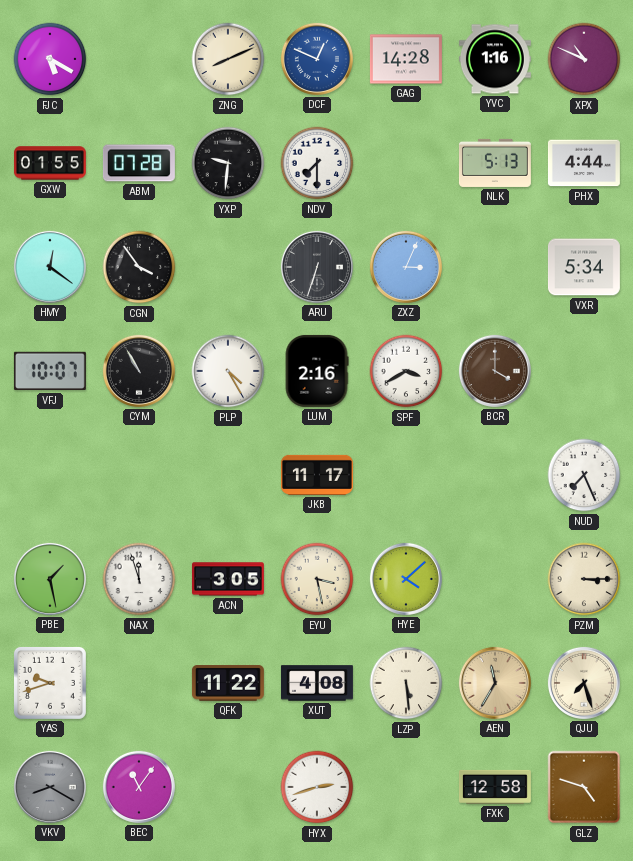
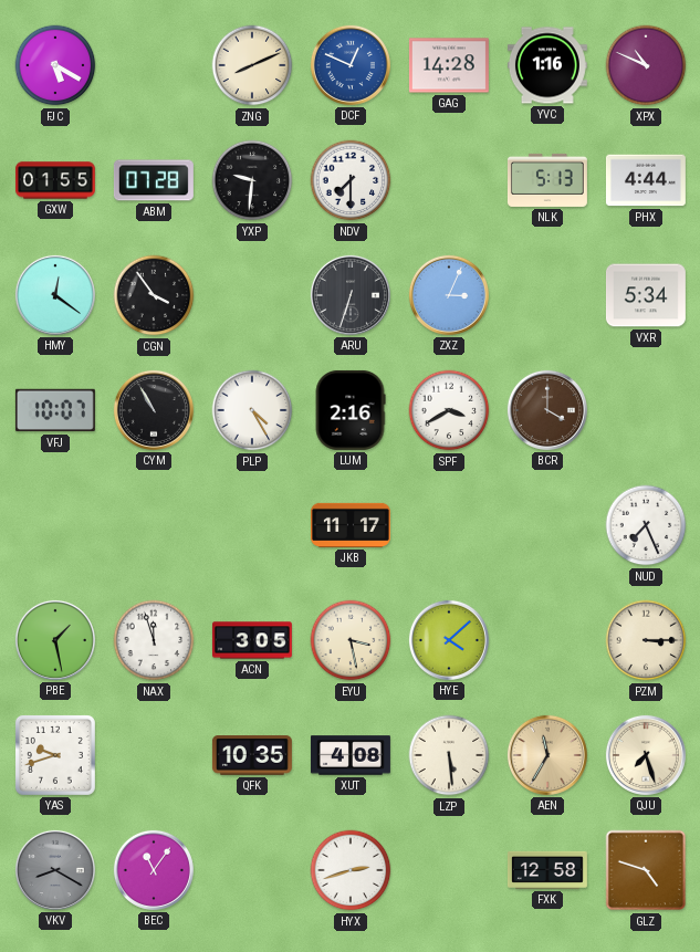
QFK: 11:22 -> 10:35 (252, 755)
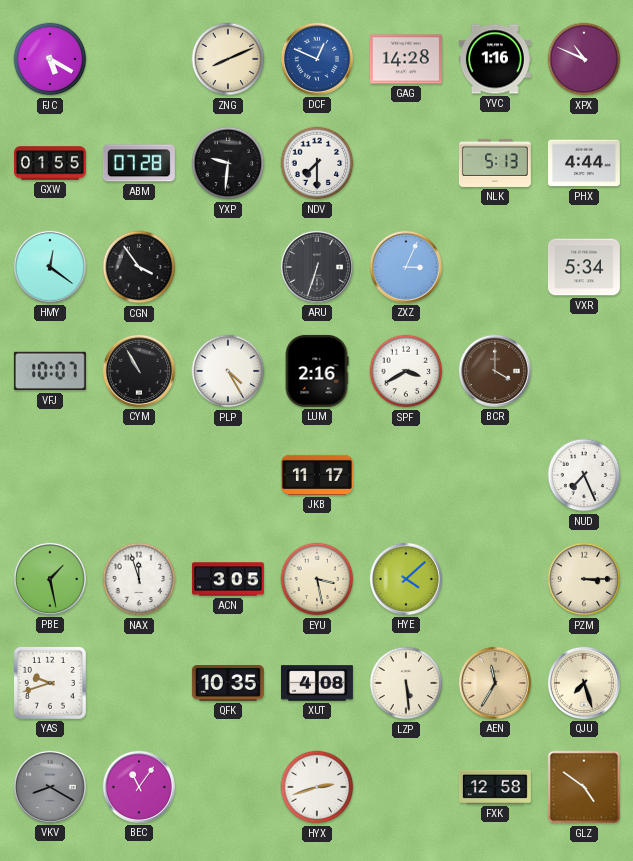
GLZ: 4:48 -> 4:51 (584, 787)
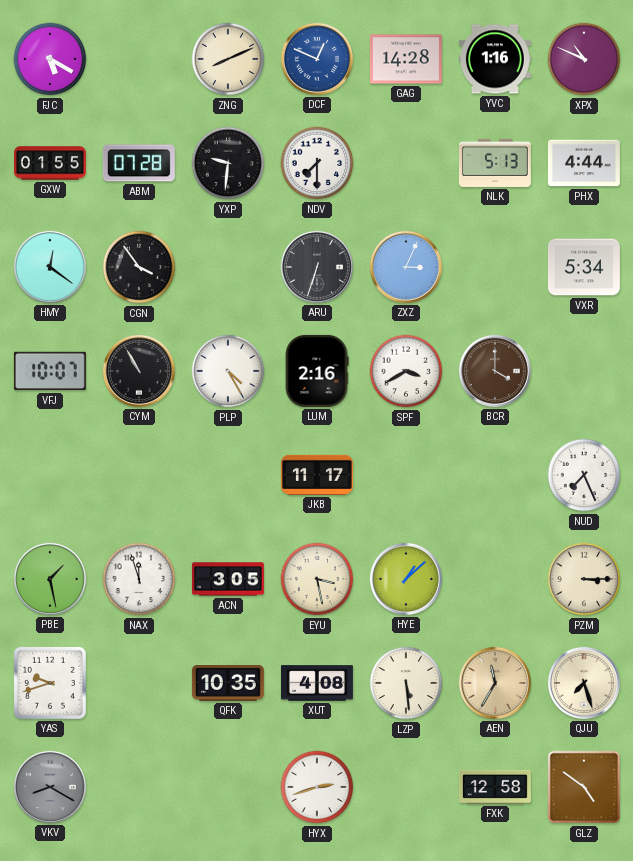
HYE: 4:08 -> 1:08 (406, 579)
BEC: 11:06 -> none (139, 787)
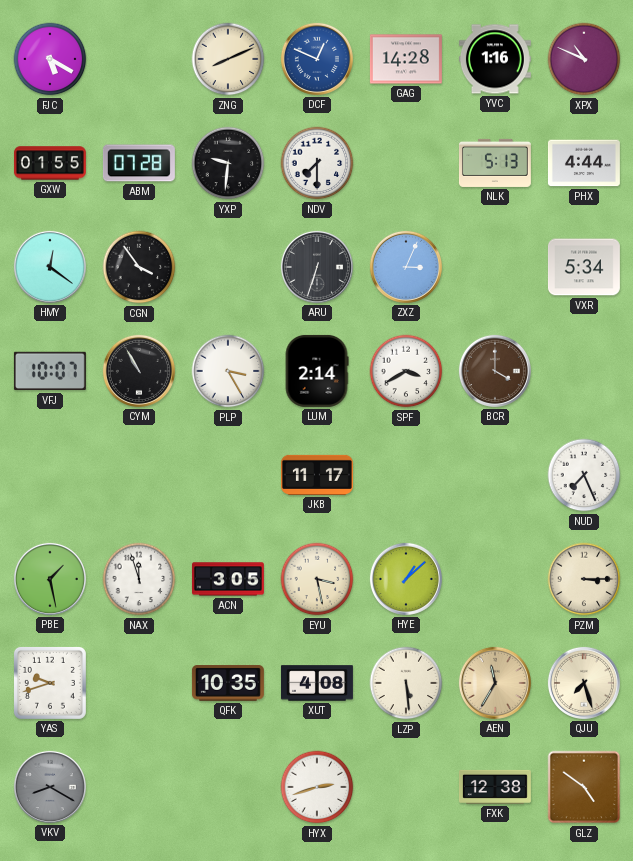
PLP: 4:25 -> 3:25 (228, 371)
LUM: 2:16 -> 2:14 (317, 371)
FXK: 12:58 -> 12:38 (495, 787)
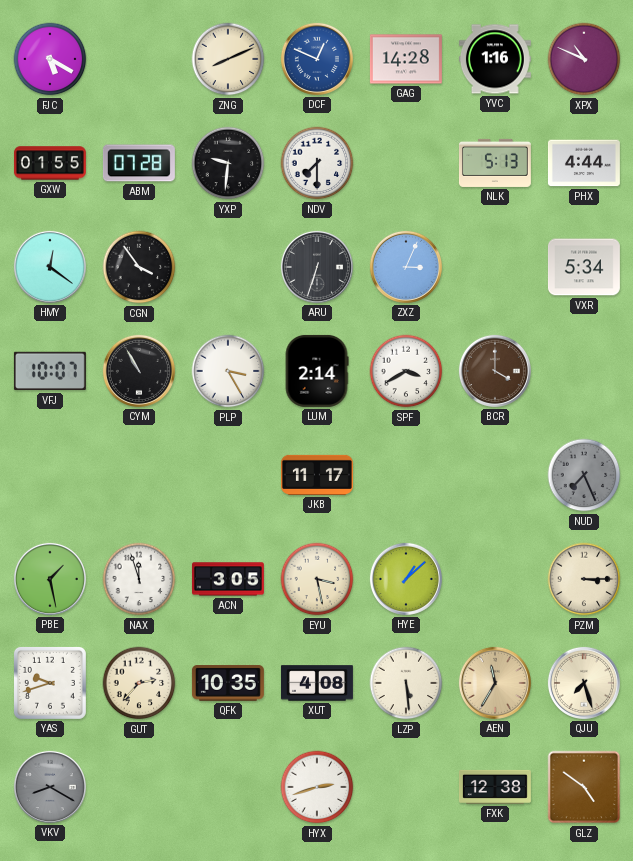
NUD dial: white -> grey (584, 475)
GUT: none -> 2:37 (139, 683)
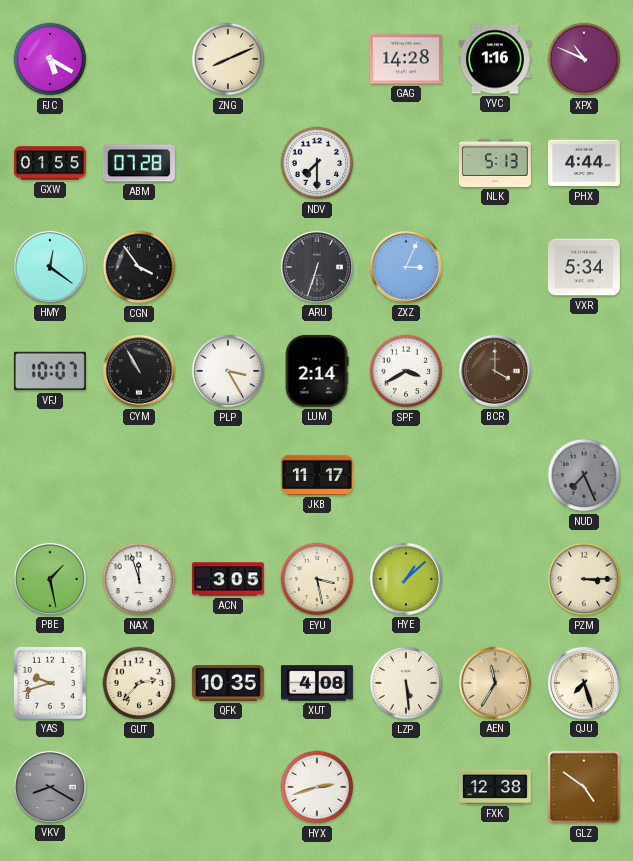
DCF: 12:49 -> none (317, 59)
YXP: 9:31 -> none (228, 163)
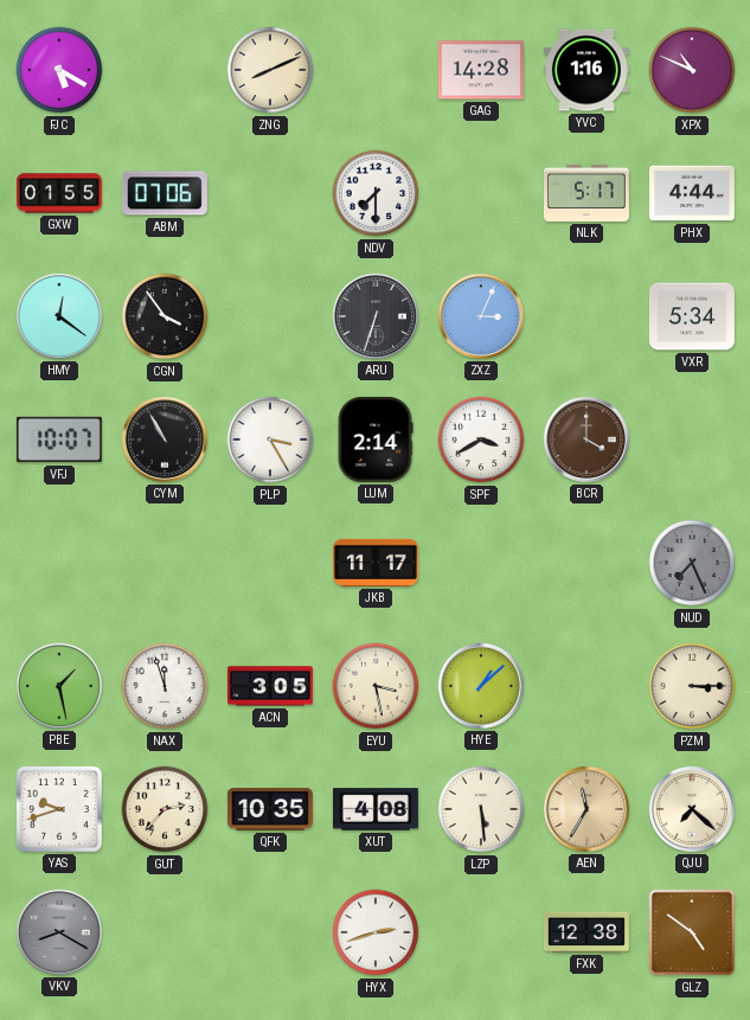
ABM: 07:28 -> 07:06 (165, 193)
NLK: 5:13 -> 5:17 (586, 193)
QJU: 7:27 -> 7:22 (692, 809)
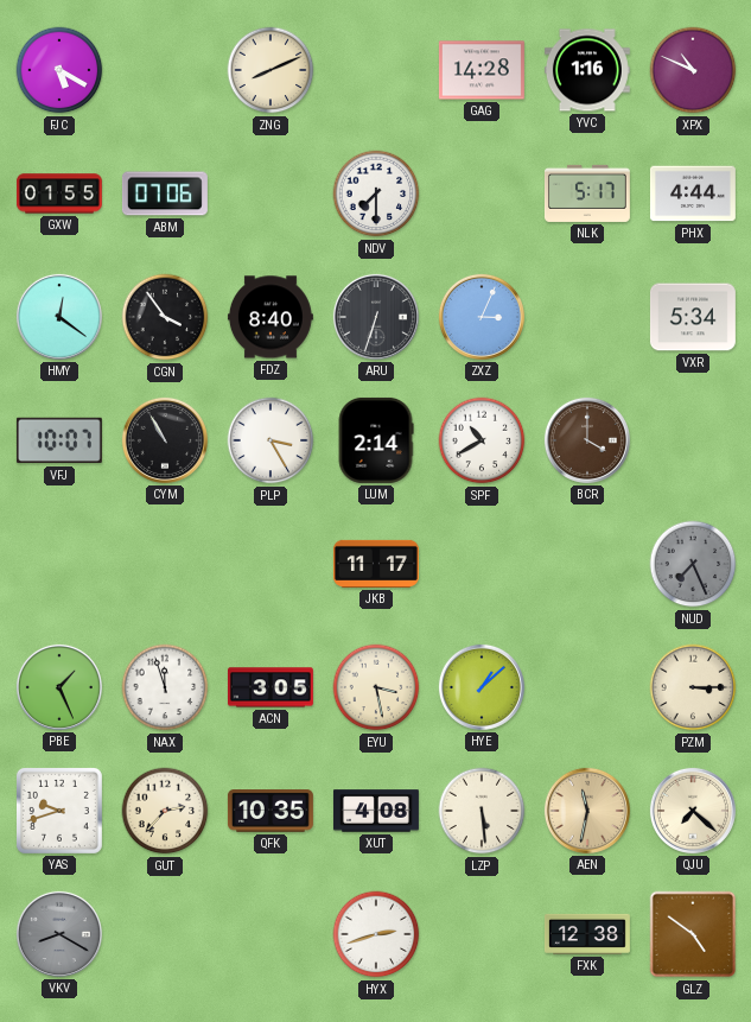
FDZ: none -> 8:40 (271, 317)
SPF: 3:40 -> 10:40 (482, 440)
PBE: 1:28 -> 1:26 (59, 687)
AEN: 11:35 -> 11:32 (587, 811)
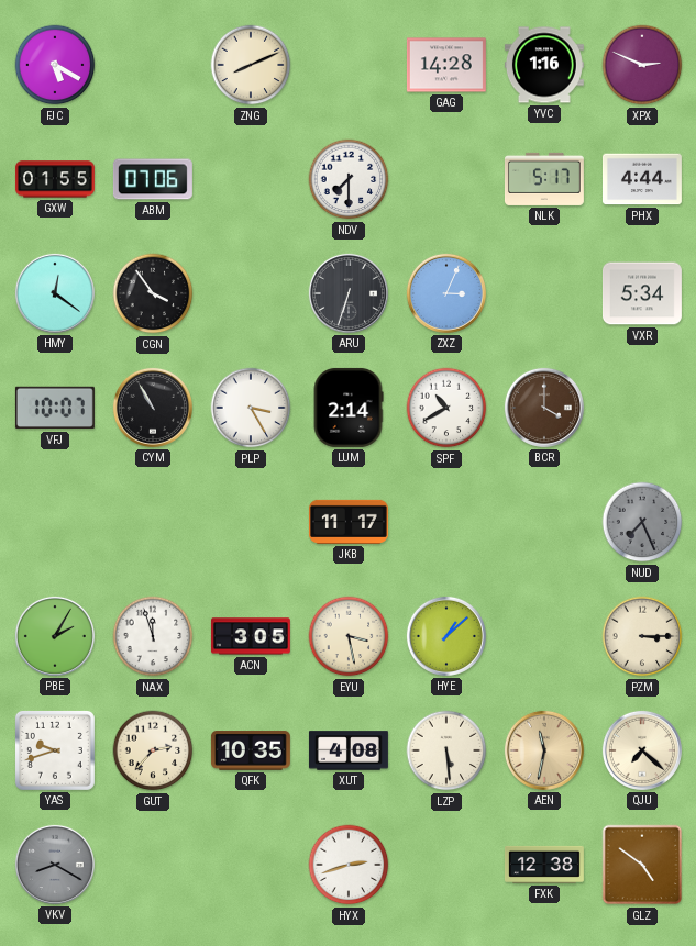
XPX: 10:49 -> 2:49 (642, 65)
FDZ: 8:40 -> none (271, 317)
PBE: 1:26 -> 2:05 (55, 636)
